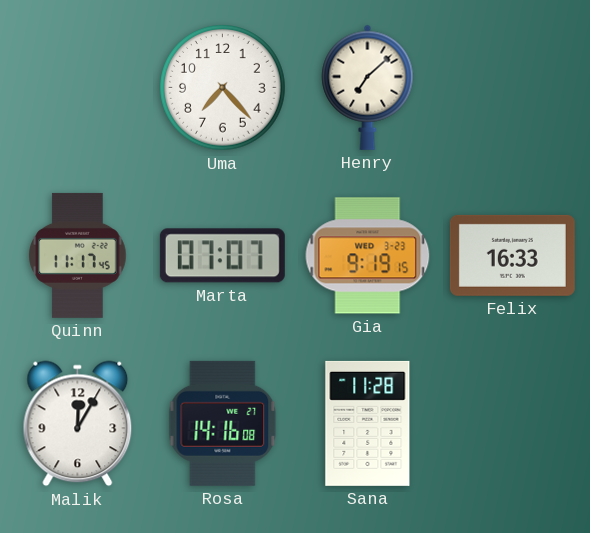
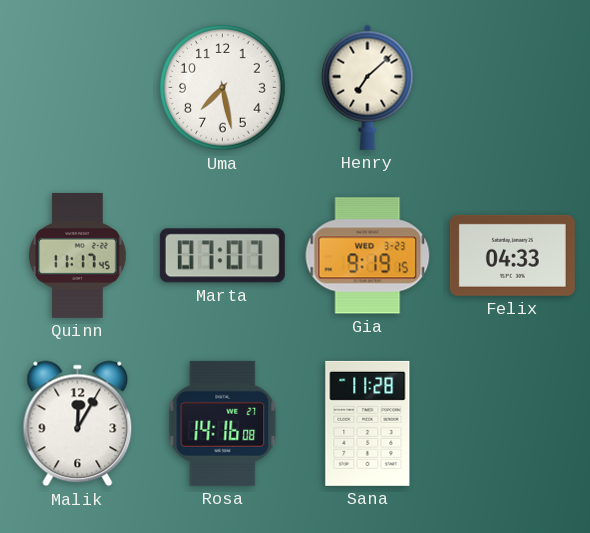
Uma: 7:23 -> 7:28 (223, 88)
Felix: 16:33 -> 04:33 (512, 255)
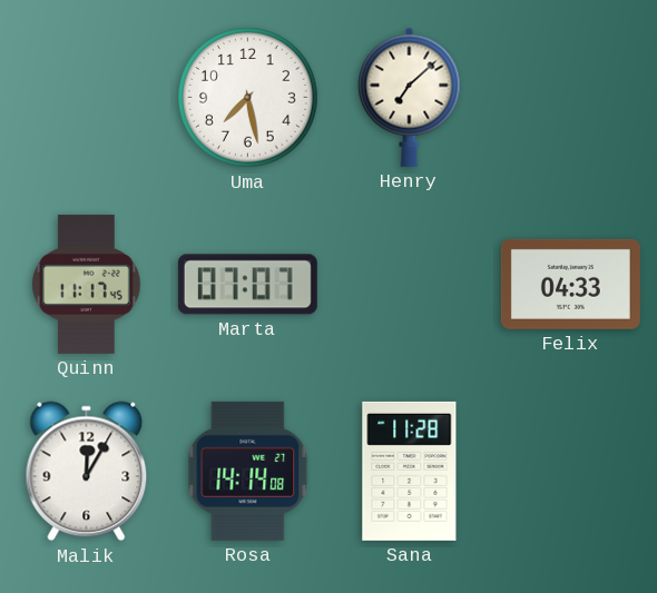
Gia: 9:19 -> none (368, 256)
Rosa: 14:16 -> 14:14 (248, 471)
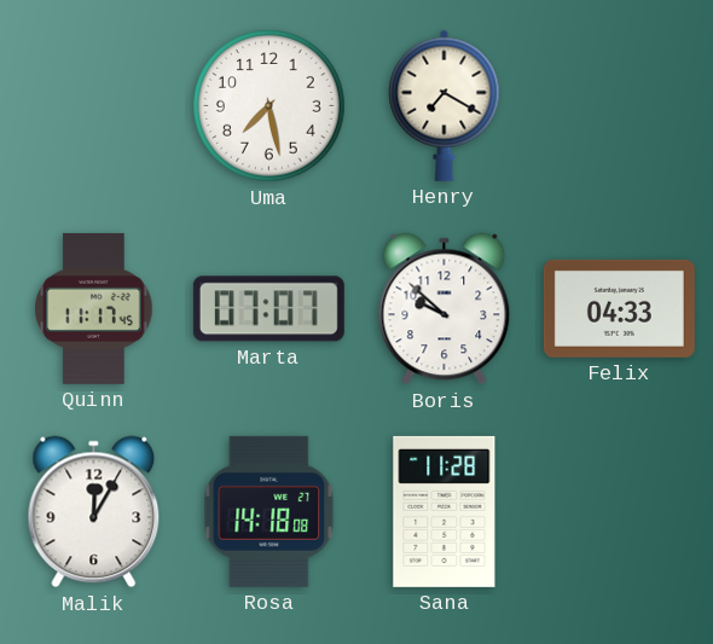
Henry: 7:08 -> 7:20 (445, 105)
Boris: none -> 9:52 (445, 309)
Rosa: 14:14 -> 14:18 (269, 511)
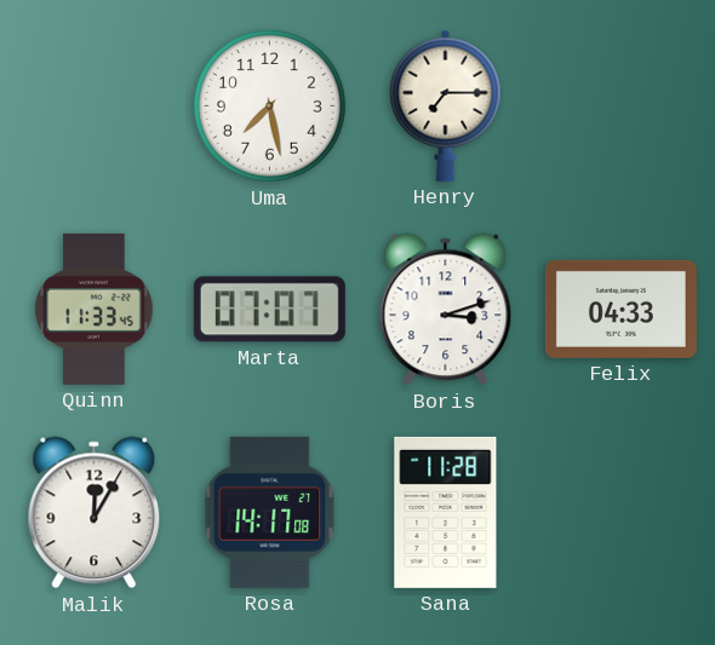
Henry: 7:20 -> 7:15 (446, 105)
Quinn: 11:17 -> 11:33 (95, 309)
Boris: 9:52 -> 3:12 (446, 310)
Rosa: 14:18 -> 14:17 (270, 512)
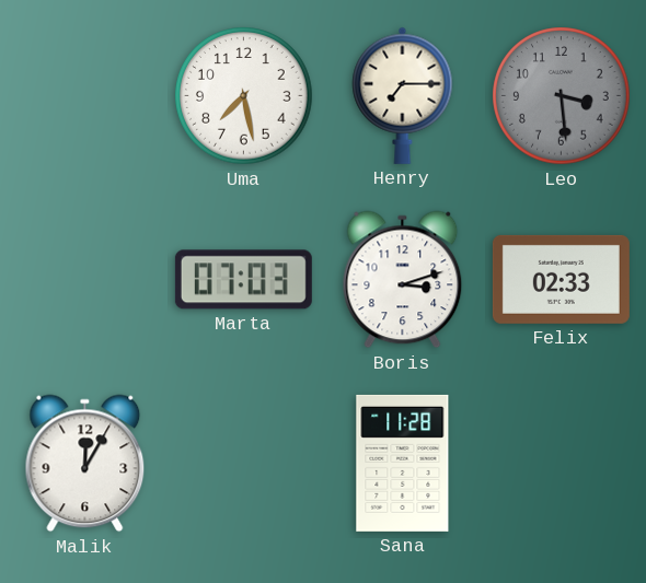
Leo: none -> 3:29 (562, 96)
Quinn: 11:33 -> none (95, 309)
Marta: 07:07 -> 07:03 (243, 280)
Felix: 04:33 -> 02:33 (561, 279)
Rosa: 14:17 -> none (270, 512)
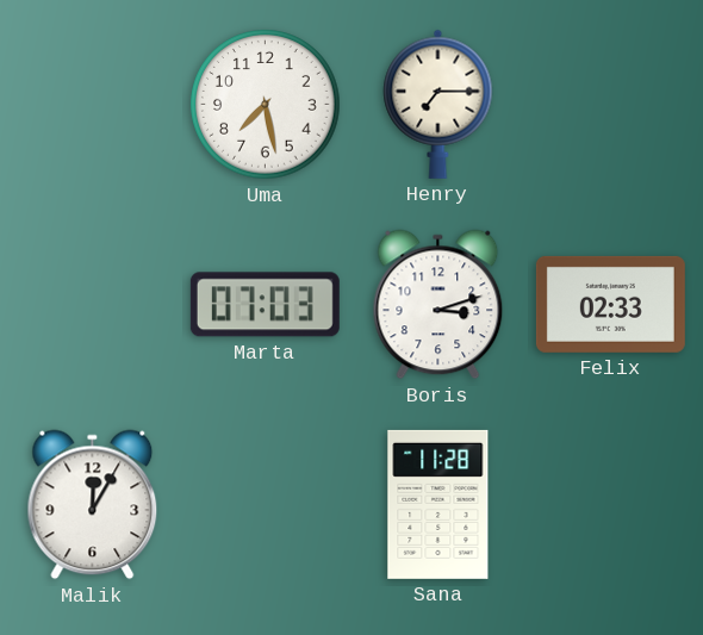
Leo: 3:29 -> none (562, 96)
